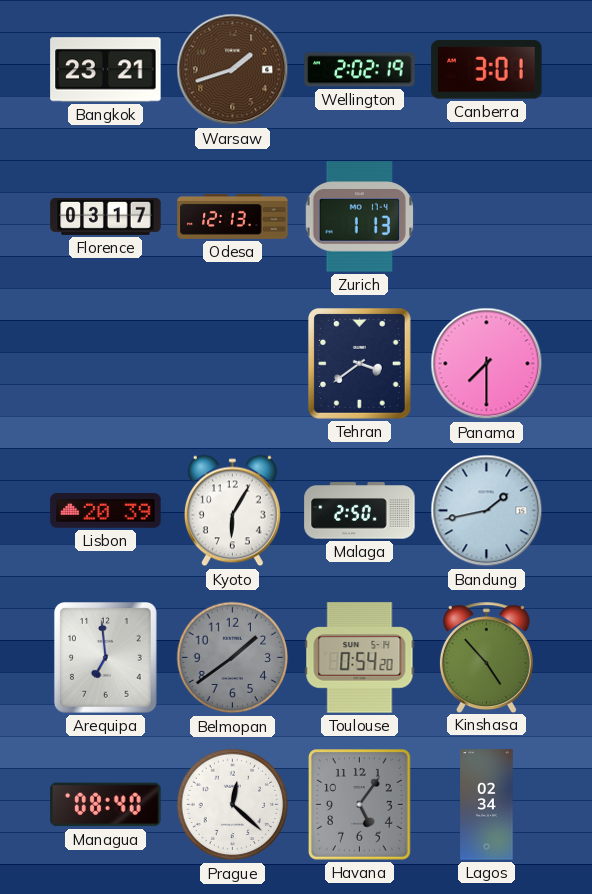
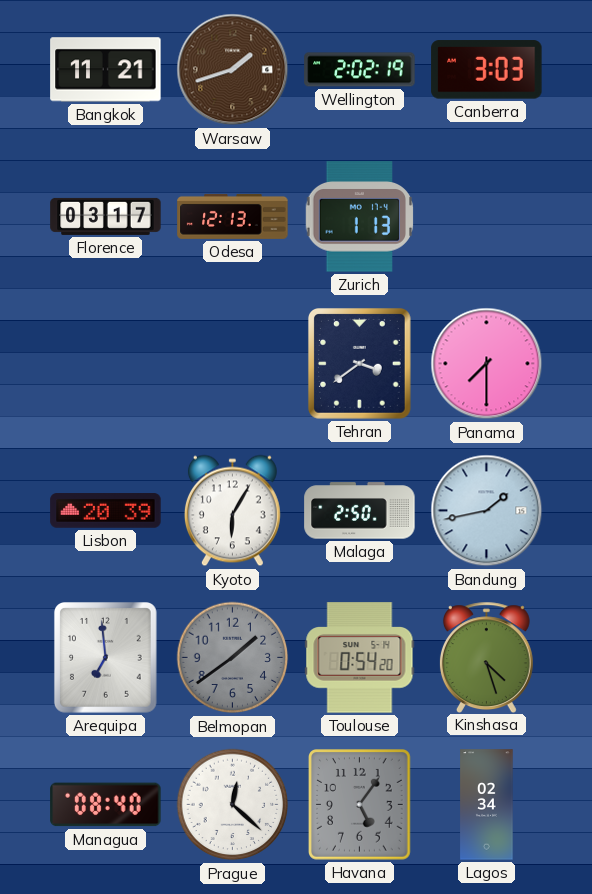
Bangkok: 23:21 -> 11:21 (106, 70)
Canberra: 3:01 -> 3:03 (487, 70)
Kinshasa: 4:53 -> 4:27 (486, 657)
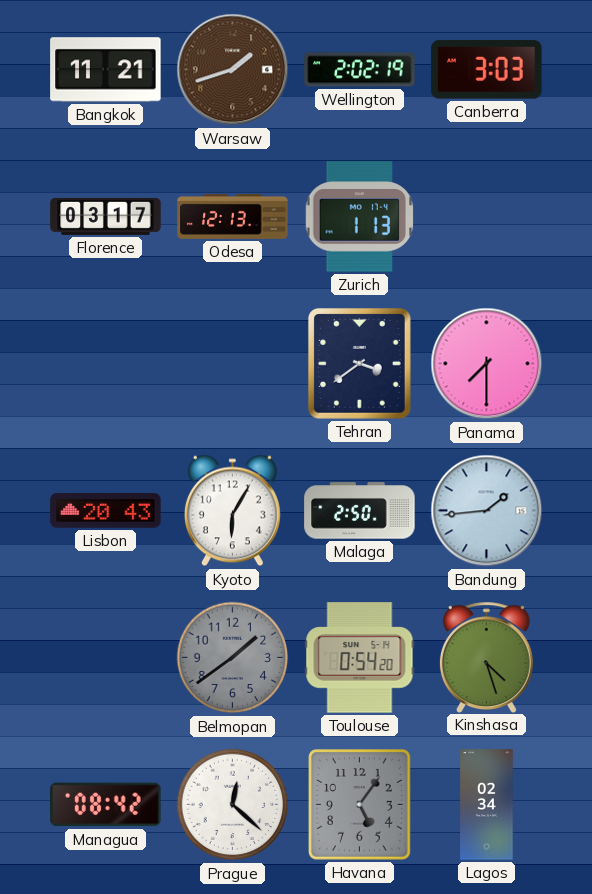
Lisbon: 20:39 -> 20:43 (106, 511)
Bandung: 1:43 -> 1:44 (487, 511)
Arequipa: 6:59 -> none (106, 658)
Managua: 08:40 -> 08:42 (106, 805)
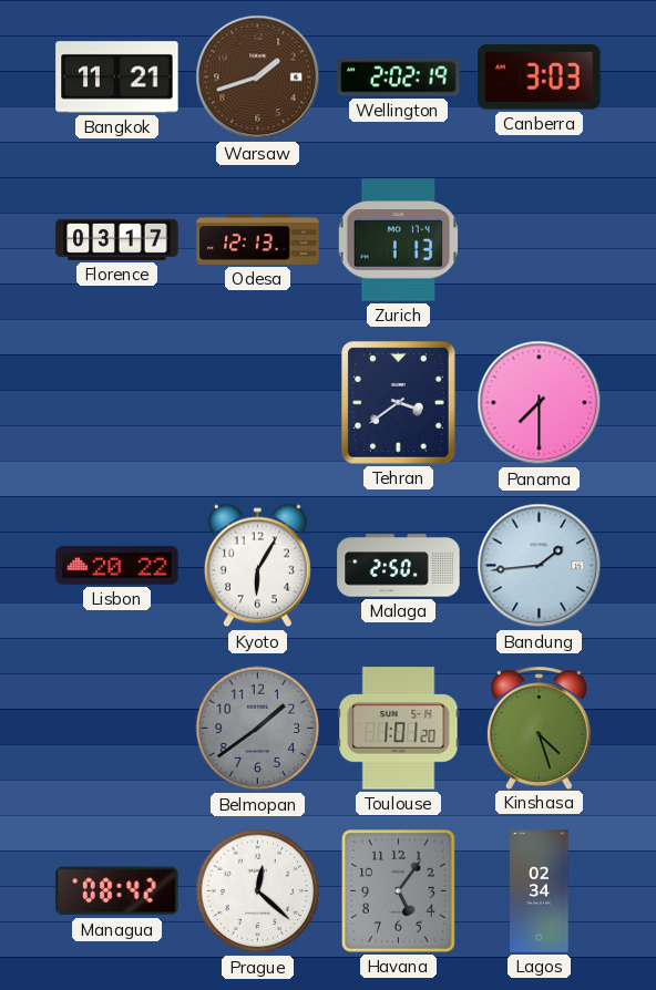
Lisbon: 20:43 -> 20:22 (117, 566)
Toulouse: 0:54 -> 1:01 (399, 729)
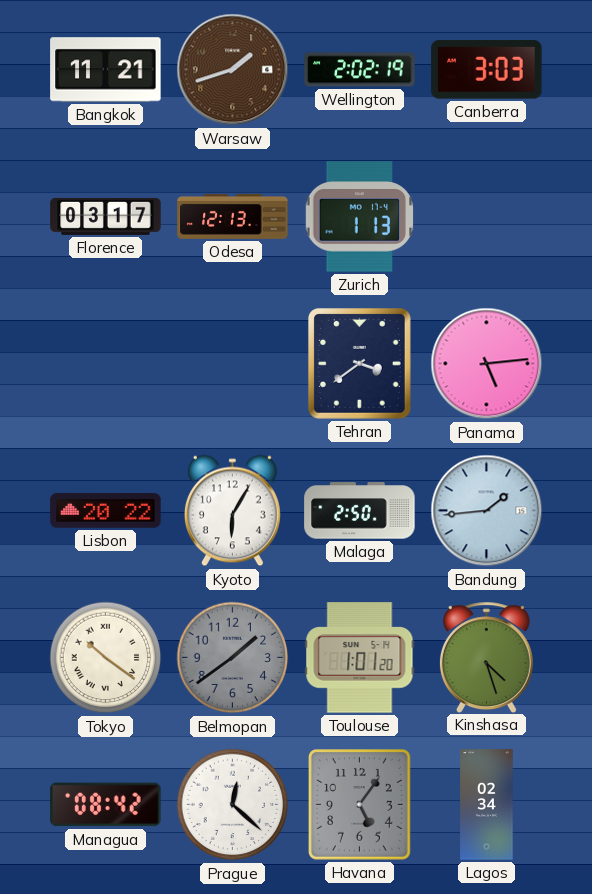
Panama: 7:30 -> 5:14 (487, 364)
Tokyo: none -> 10:21 (106, 658)
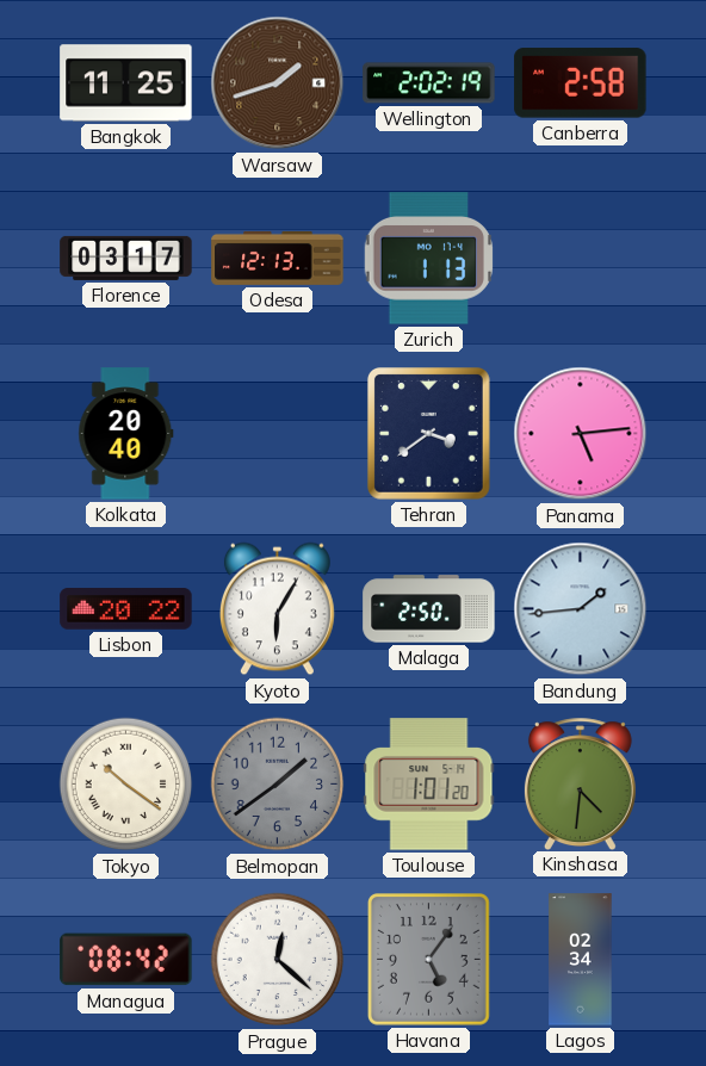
Bangkok: 11:21 -> 11:25 (126, 83)
Canberra: 3:03 -> 2:58 (581, 83)
Kolkata: none -> 20:40 (126, 434)
Kinshasa: 4:27 -> 4:31 (580, 783)
